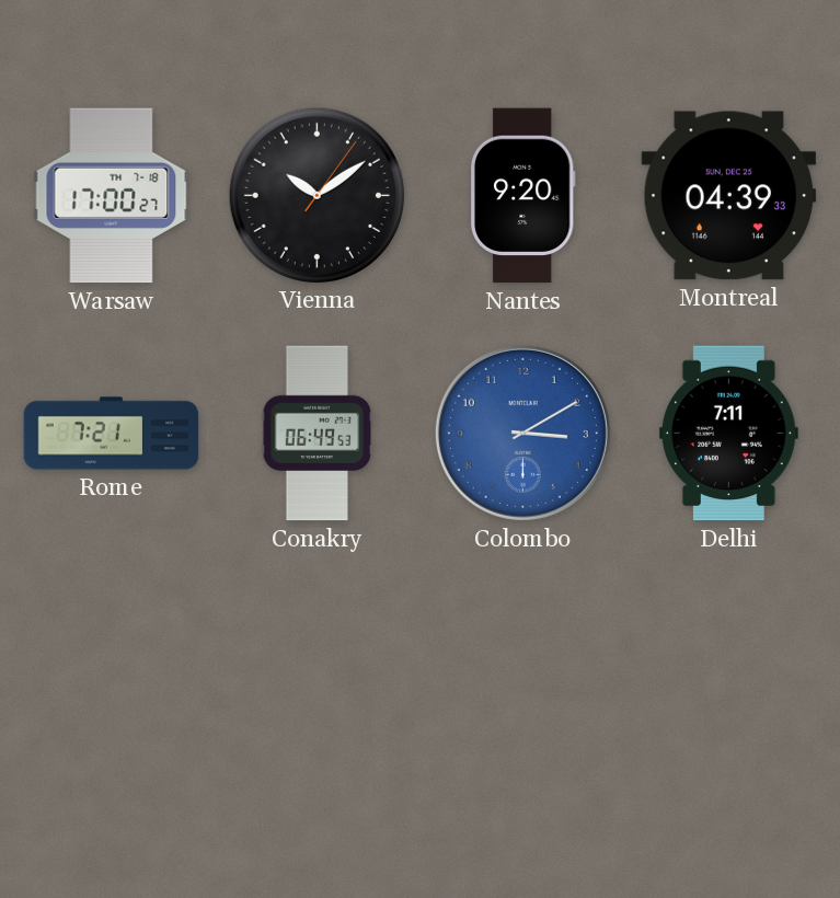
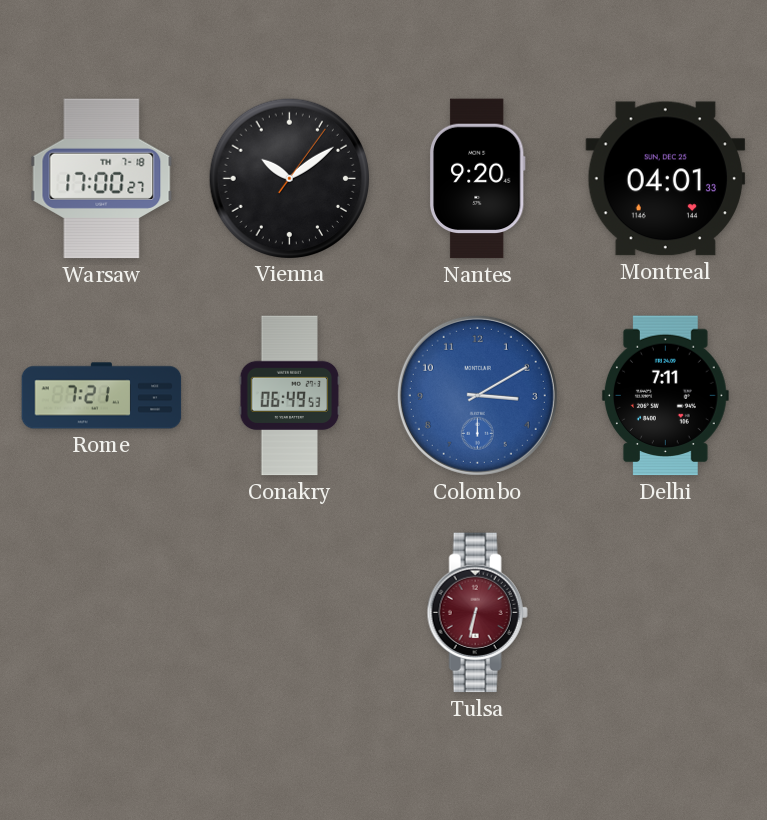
Montreal: 04:39 -> 04:01 (666, 179)
Tulsa: none -> 6:32 (477, 613)
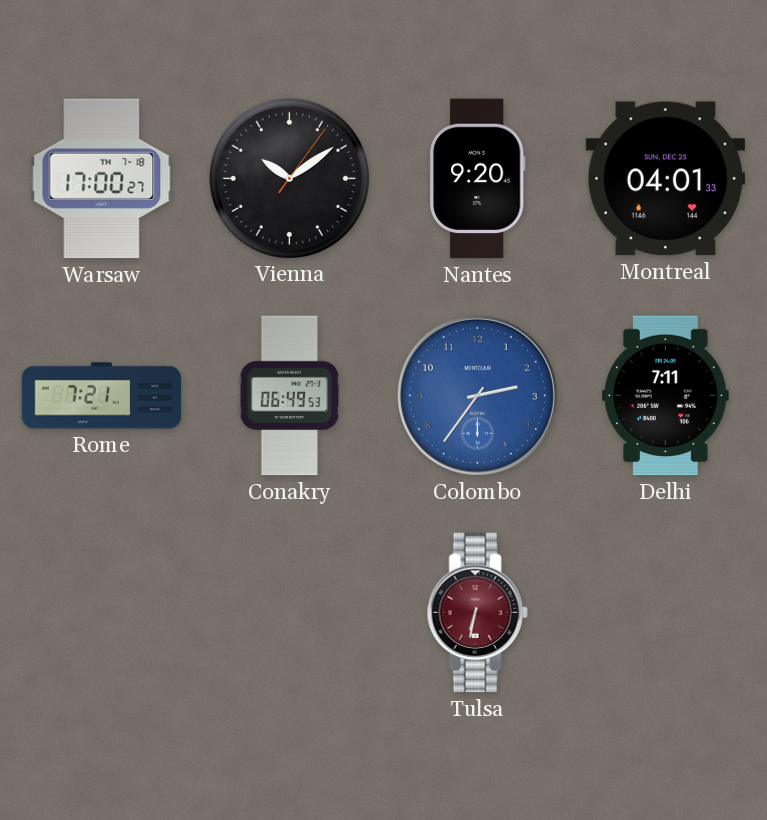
Colombo: 3:10 -> 2:36 (477, 395)
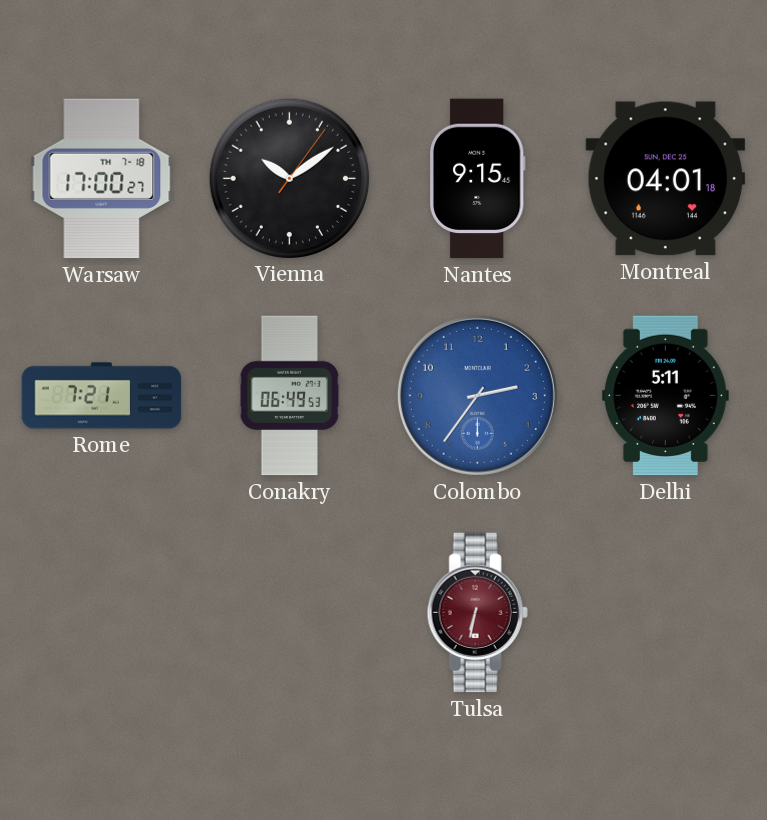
Nantes: 9:20 -> 9:15 (477, 179)
Montreal: 04:01:33 -> 04:01:18 (666, 179)
Delhi: 7:11 -> 5:11 (665, 396)
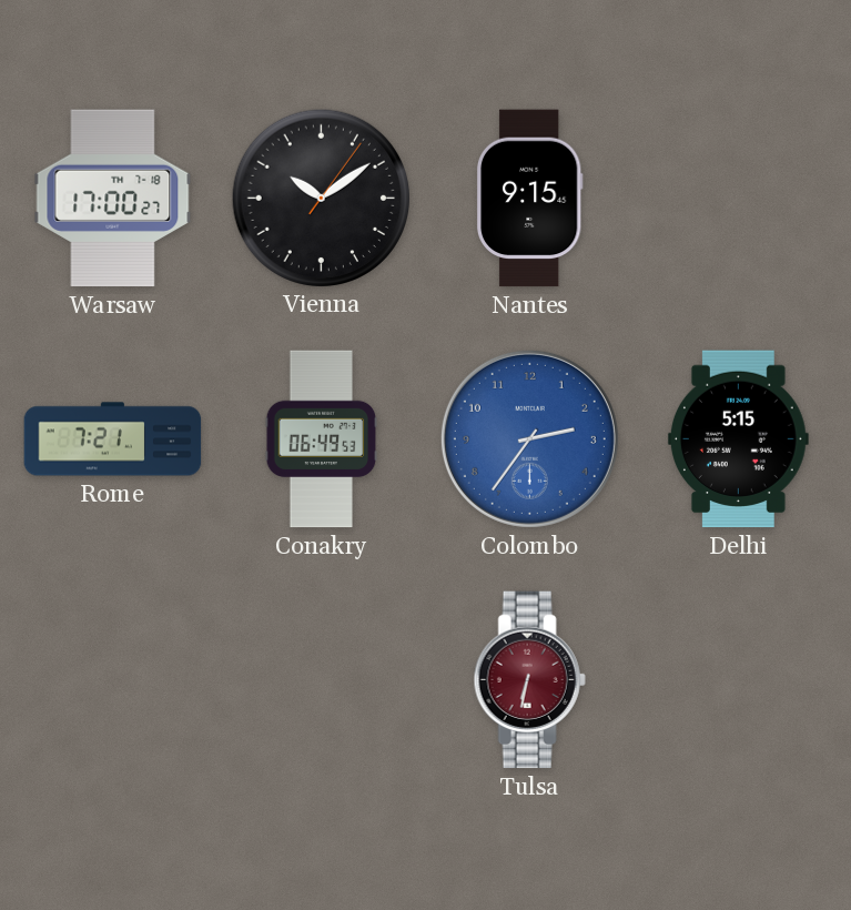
Montreal: 04:01 -> none (666, 179)
Delhi: 5:11 -> 5:15 (738, 439)
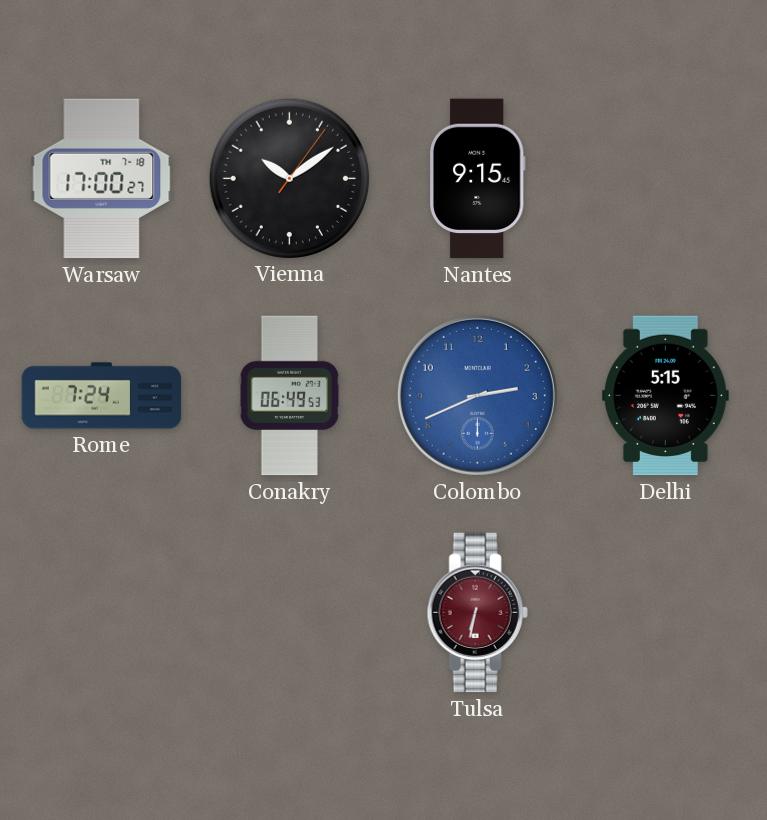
Rome: 7:21 -> 7:24 (102, 396)
Colombo: 2:36 -> 2:41 (477, 395)
